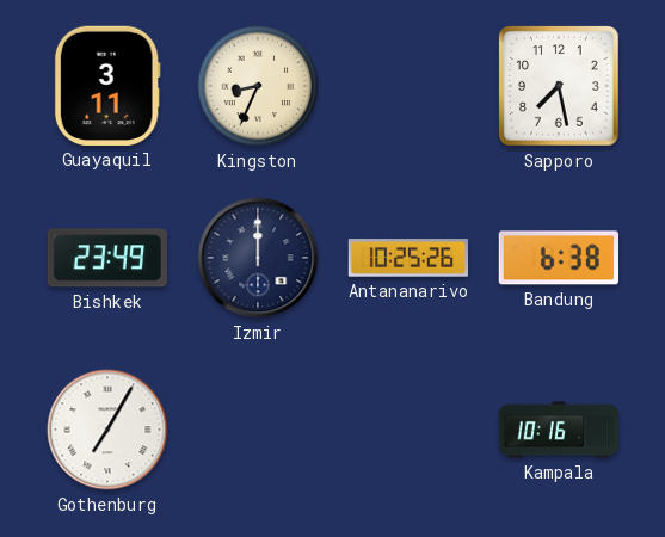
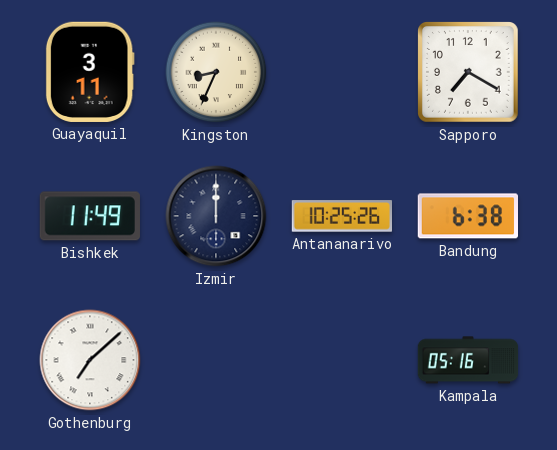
Sapporo: 7:28 -> 7:20 (469, 73)
Bishkek: 23:49 -> 11:49 (90, 216)
Gothenburg: 7:05 -> 7:08 (90, 360)
Kampala: 10:16 -> 05:16 (468, 360)
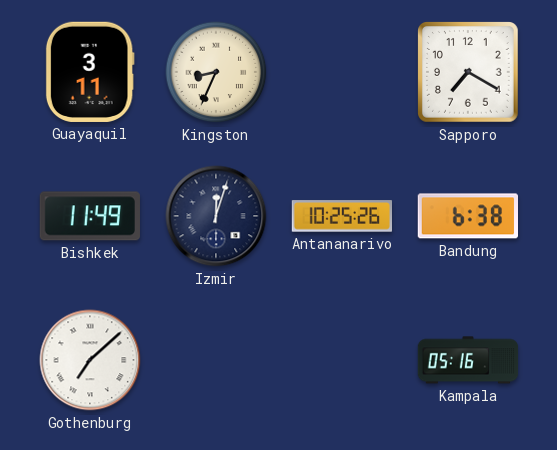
Izmir: 12:00 -> 12:03 (216, 216)
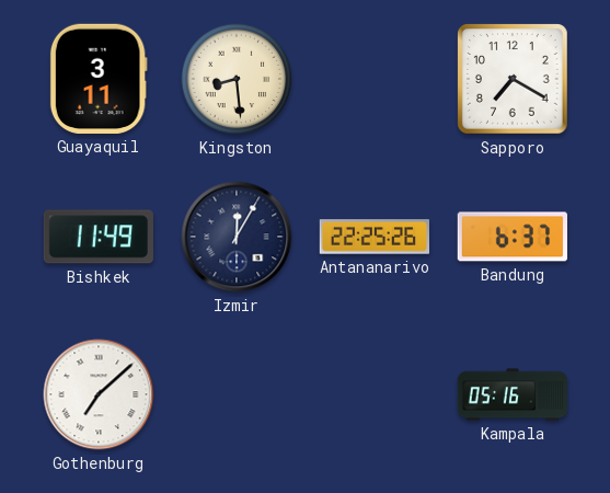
Kingston: 8:34 -> 8:29 (237, 79)
Izmir: 12:03 -> 12:05 (237, 237)
Antananarivo: 10:25 -> 22:25 (373, 237)
Bandung: 6:38 -> 6:37 (511, 237)
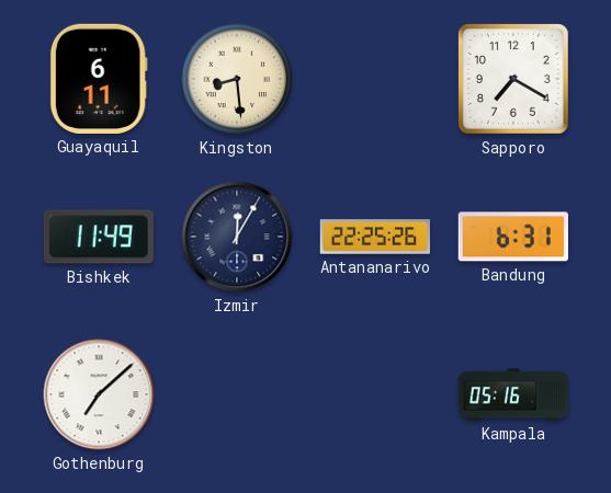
Guayaquil: 3:11 -> 6:11 (99, 79)
Bandung: 6:37 -> 6:31 (512, 237)
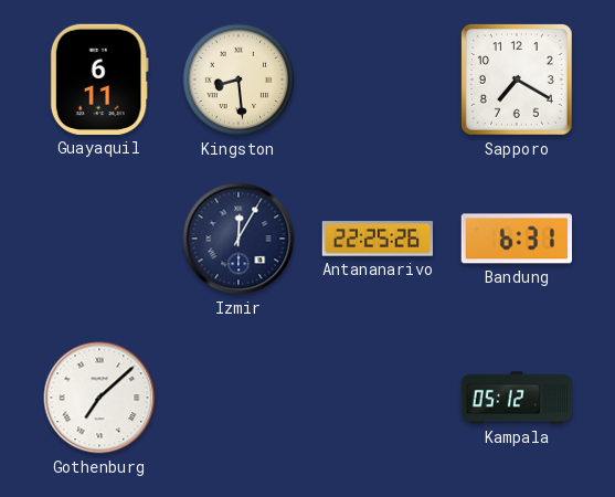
Bishkek: 11:49 -> none (99, 237)
Kampala: 05:16 -> 05:12 (517, 398)
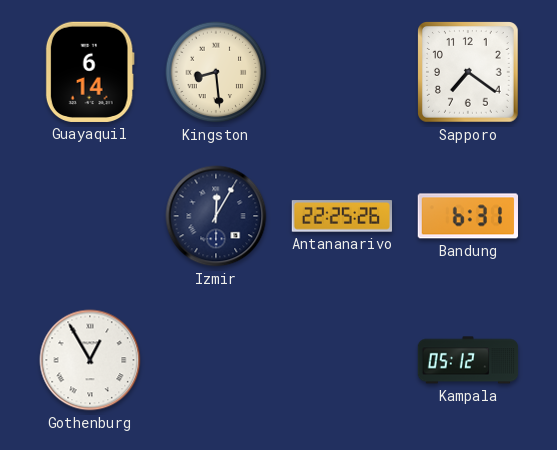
Guayaquil: 6:11 -> 6:14 (90, 72)
Sapporo: 7:20 -> 7:21 (469, 73)
Gothenburg: 7:08 -> 12:55 (90, 360)
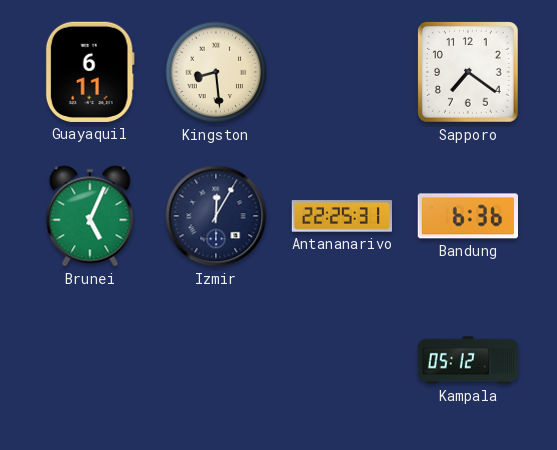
Guayaquil: 6:14 -> 6:11 (90, 72)
Brunei: none -> 5:04 (90, 216)
Antananarivo: 22:25:26 -> 22:25:31 (341, 216)
Bandung: 6:31 -> 6:36 (467, 216)
Gothenburg: 12:55 -> none (90, 360)
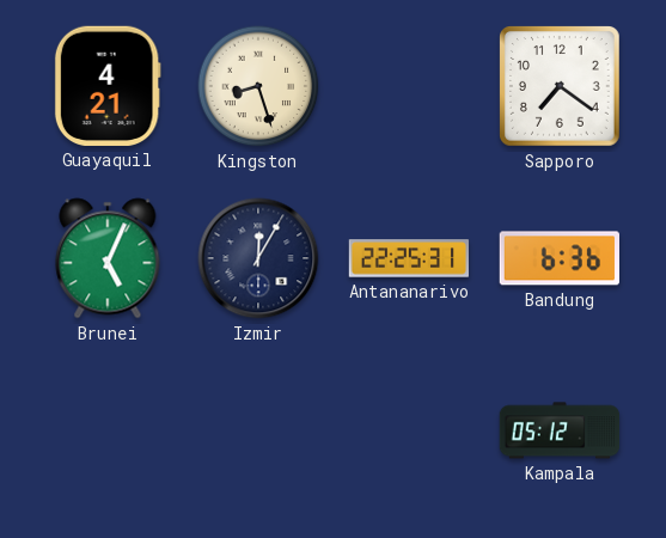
Guayaquil: 6:11 -> 4:21 (108, 86)
Kingston: 8:29 -> 8:27 (258, 86)
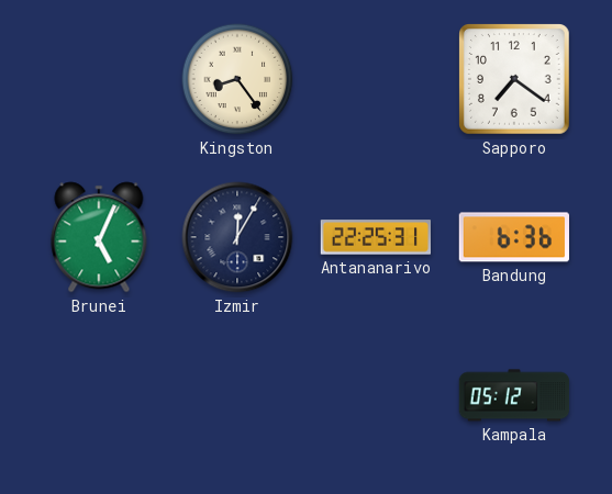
Guayaquil: 4:21 -> none (108, 86)
Kingston: 8:27 -> 8:24 (237, 79)
